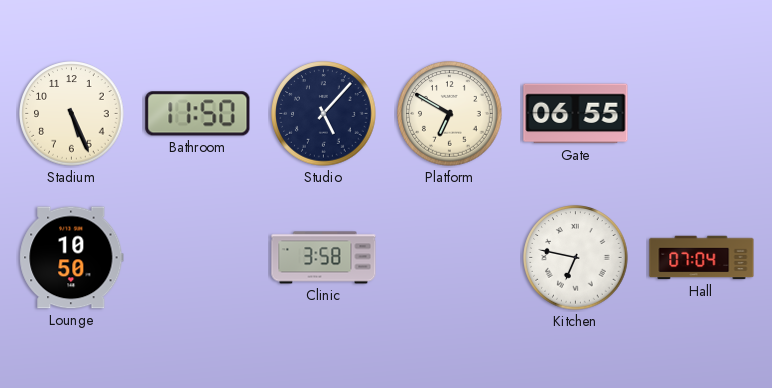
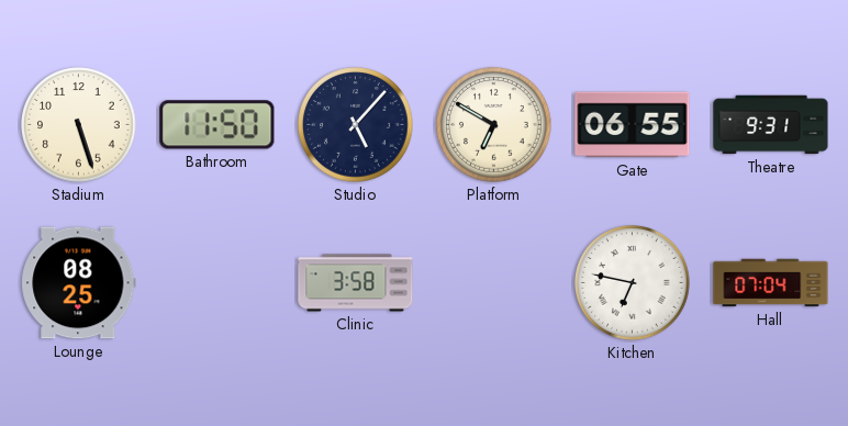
Stadium: 5:26 -> 5:27 (79, 125)
Theatre: none -> 9:31 (771, 125)
Lounge: 10:50 -> 08:25 (79, 283)
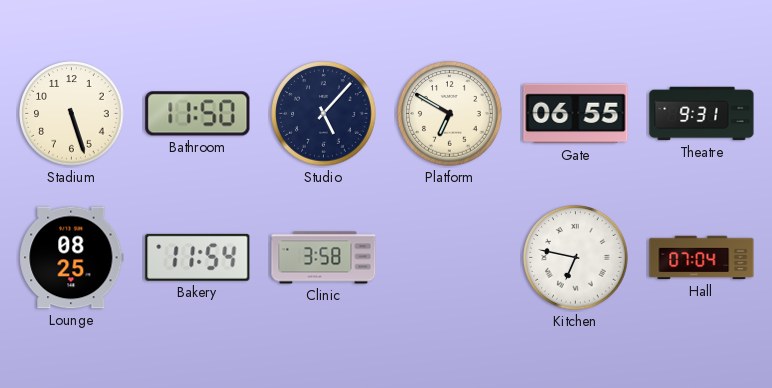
Bakery: none -> 11:54 (198, 257)
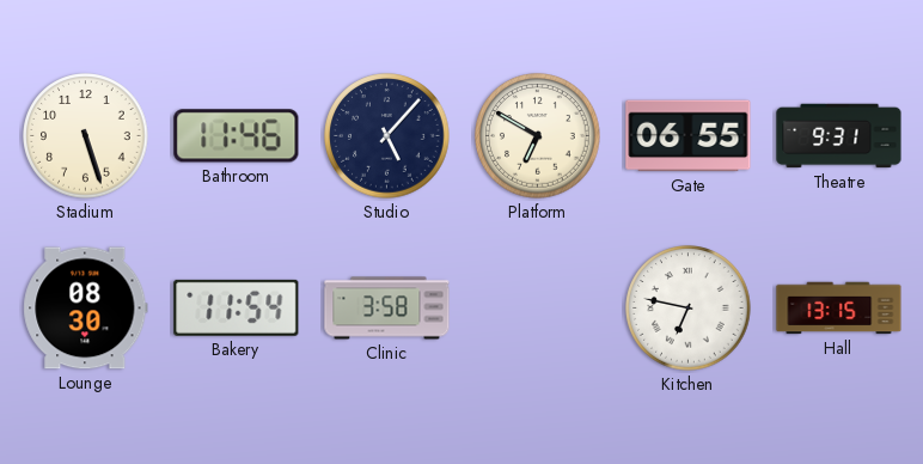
Bathroom: 11:50 -> 11:46 (237, 136)
Lounge: 08:25 -> 08:30 (86, 309)
Hall: 07:04 -> 13:15 (839, 309)
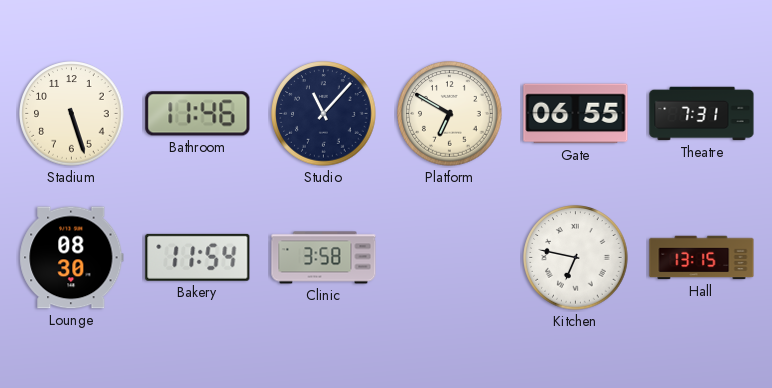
Studio: 5:07 -> 11:07 (324, 114)
Theatre: 9:31 -> 7:31 (702, 114)
